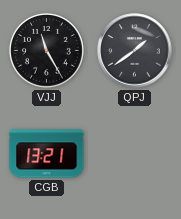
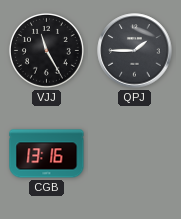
QPJ: 1:39 -> 1:45 (135, 51)
CGB: 13:21 -> 13:16 (47, 154)
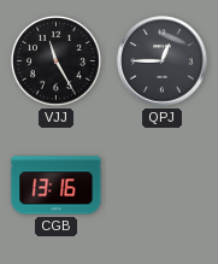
QPJ: 1:45 -> 12:45 (163, 61)
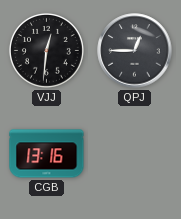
VJJ: 11:25 -> 12:31 (46, 50)
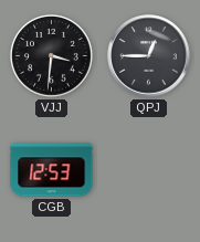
VJJ: 12:31 -> 3:31 (51, 55)
CGB: 13:16 -> 12:53 (52, 170)
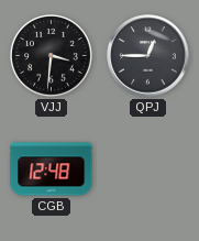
CGB: 12:53 -> 12:48 (52, 169)
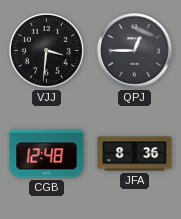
JFA: none -> 8:36 (135, 154)
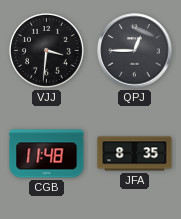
CGB: 12:48 -> 11:48 (47, 154)
JFA: 8:36 -> 8:35 (135, 154)
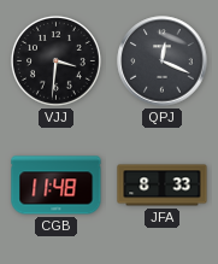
QPJ: 12:45 -> 12:19 (163, 61)
JFA: 8:35 -> 8:33 (163, 186)
